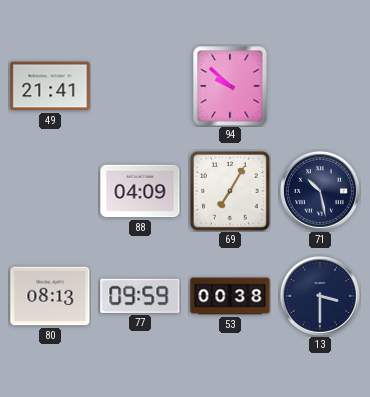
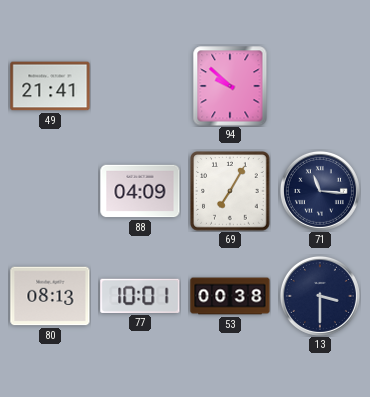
71: 10:28 -> 11:16 (320, 191)
77: 09:59 -> 10:01 (140, 296)
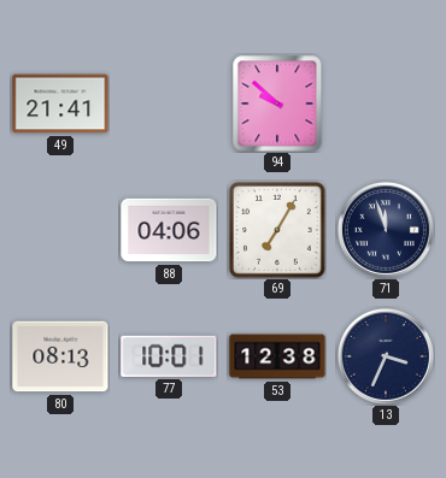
88: 04:09 -> 04:06 (169, 230)
71: 11:16 -> 11:57 (386, 230)
53: 00:38 -> 12:38 (277, 356)
13: 3:30 -> 3:34 (386, 356)
